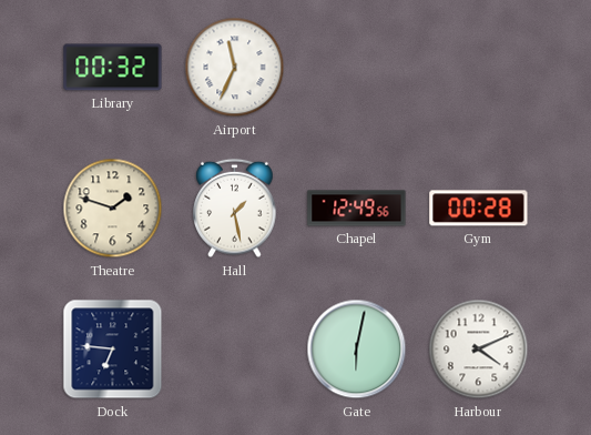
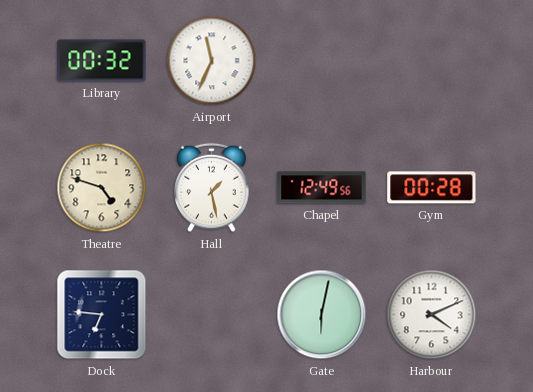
Theatre: 1:48 -> 4:48 (102, 188)
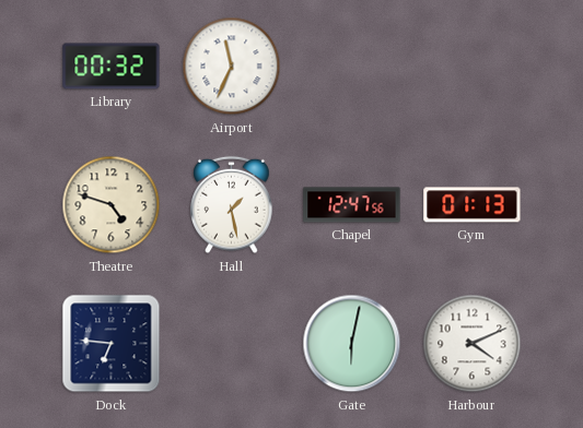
Chapel: 12:49 -> 12:47 (352, 205)
Gym: 00:28 -> 01:13 (473, 205)
